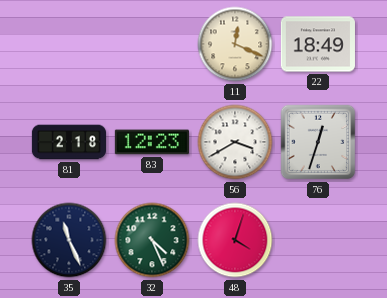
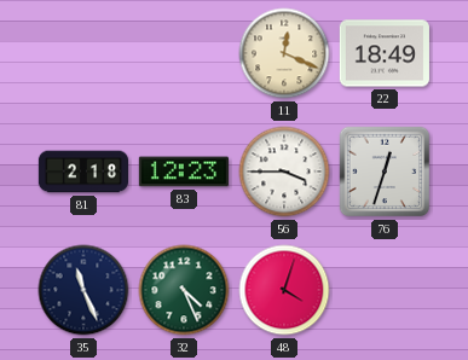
56: 3:40 -> 3:45 (284, 172)
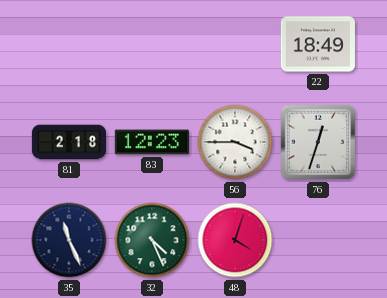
11: 12:19 -> none (284, 53)
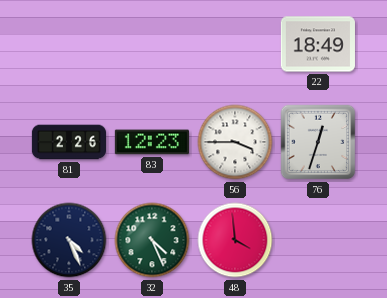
81: 2:18 -> 2:26 (68, 142)
35: 11:26 -> 4:26 (69, 240)
48: 4:03 -> 3:59 (235, 240)
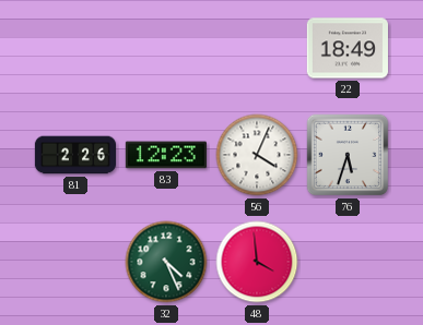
56: 3:45 -> 4:04 (257, 155)
76: 12:33 -> 5:33 (348, 155)
35: 4:26 -> none (69, 240)
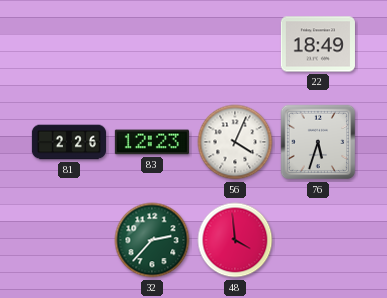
32: 4:26 -> 2:37 (152, 240)
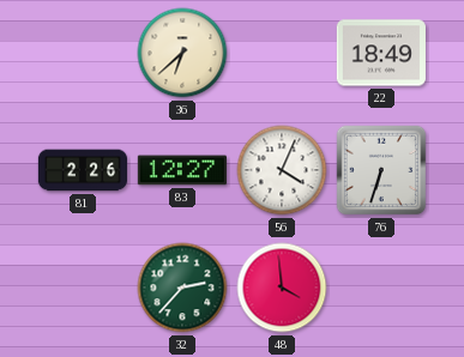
36: none -> 6:38 (182, 53)
83: 12:23 -> 12:27 (182, 170)
76: 5:33 -> 6:33 (381, 170)
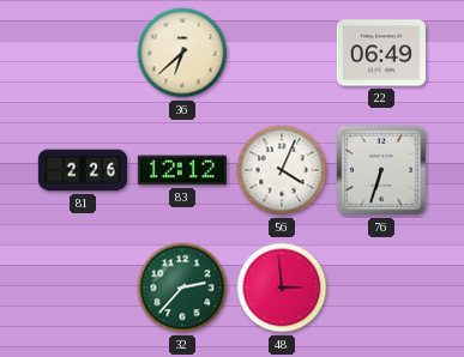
22: 18:49 -> 06:49 (381, 53)
83: 12:27 -> 12:12 (182, 170)
48: 3:59 -> 2:59 (282, 288)
